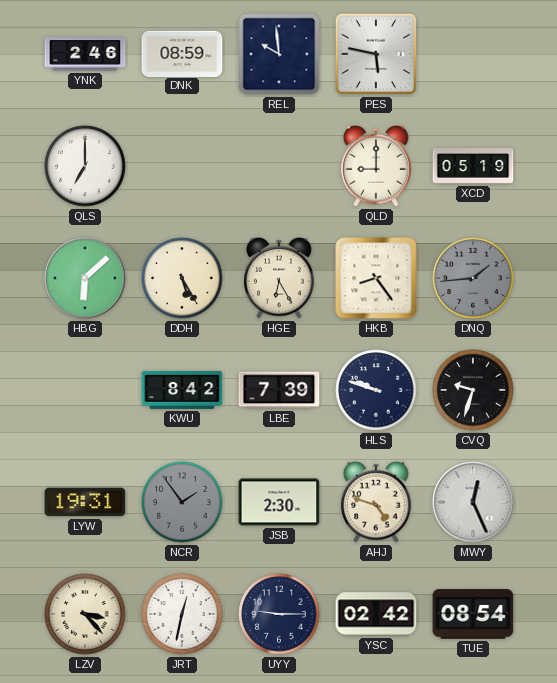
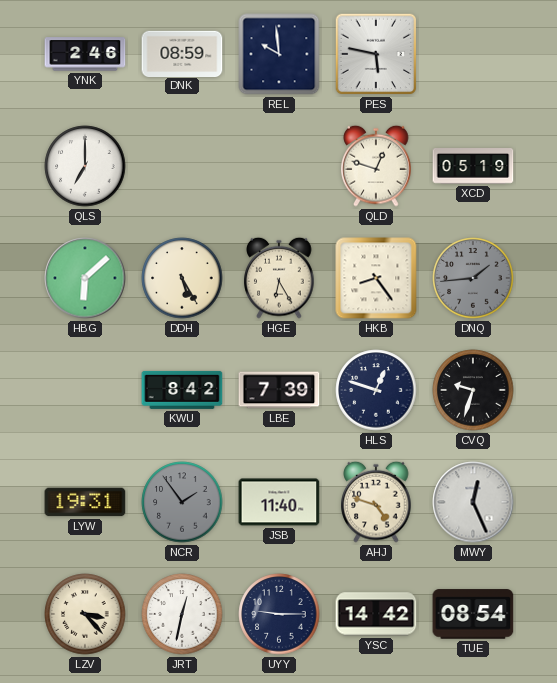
QLD: 9:00 -> 12:48 (376, 166)
HLS: 9:48 -> 12:48 (376, 390)
JSB: 2:30 -> 11:40 (279, 502)
YSC: 02:42 -> 14:42 (376, 614)
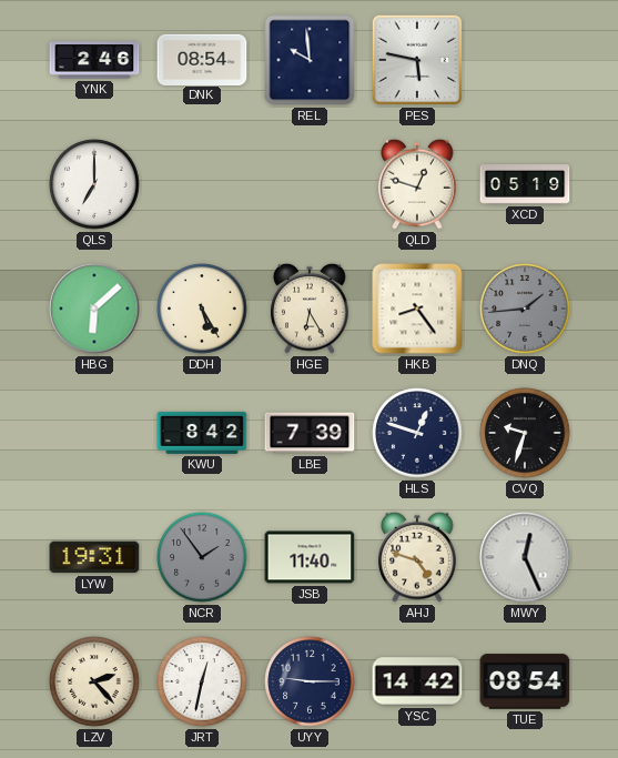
DNK: 08:59 -> 08:54 (202, 59)
LZV: 3:23 -> 2:23 (94, 681)
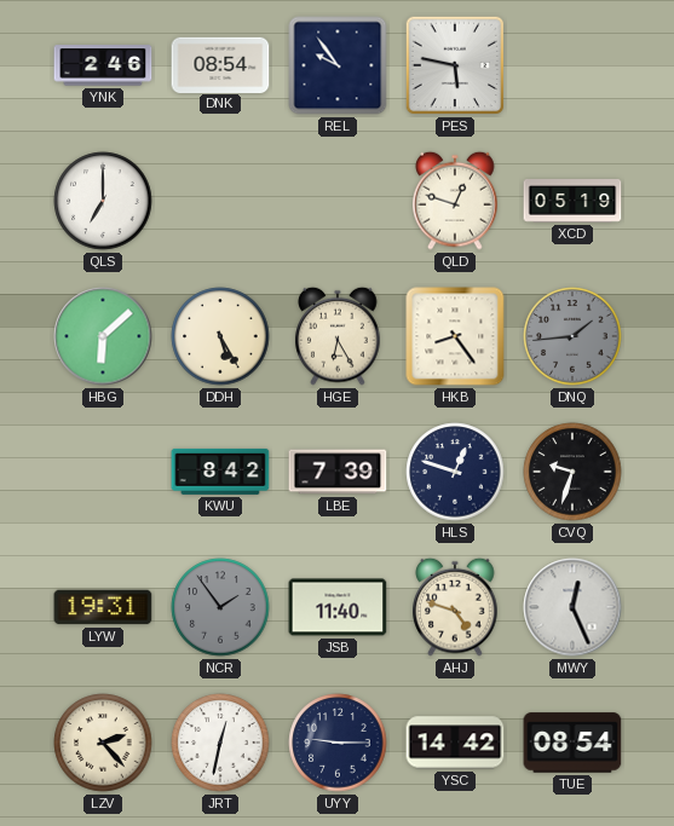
REL: 9:59 -> 9:54 (338, 65)
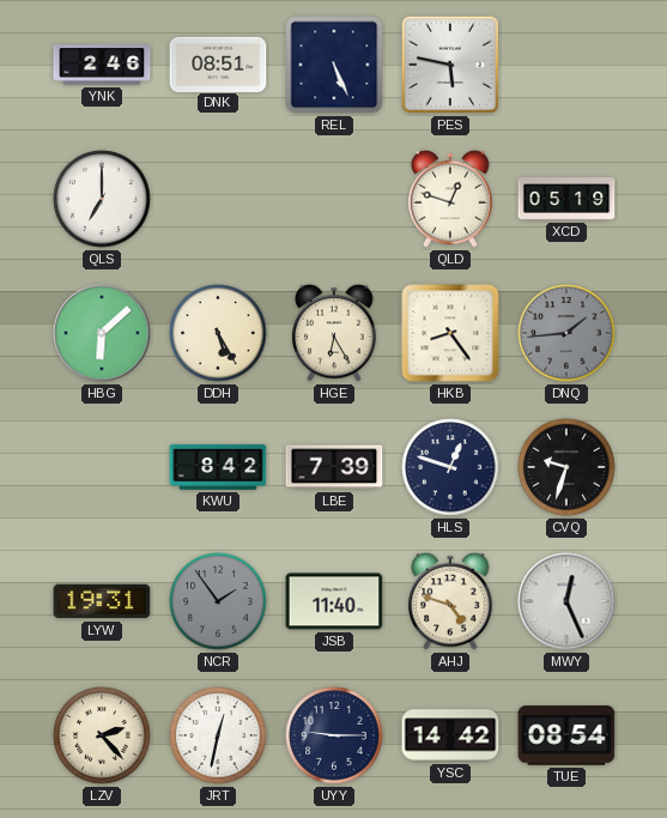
DNK: 08:54 -> 08:51 (218, 63)
REL: 9:54 -> 5:26 (334, 65)
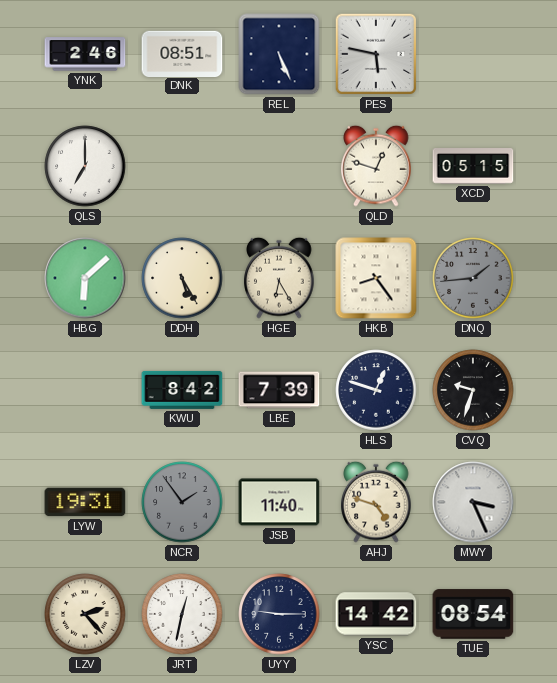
XCD: 05:19 -> 05:15 (473, 167)
MWY: 12:26 -> 3:26 (473, 502)
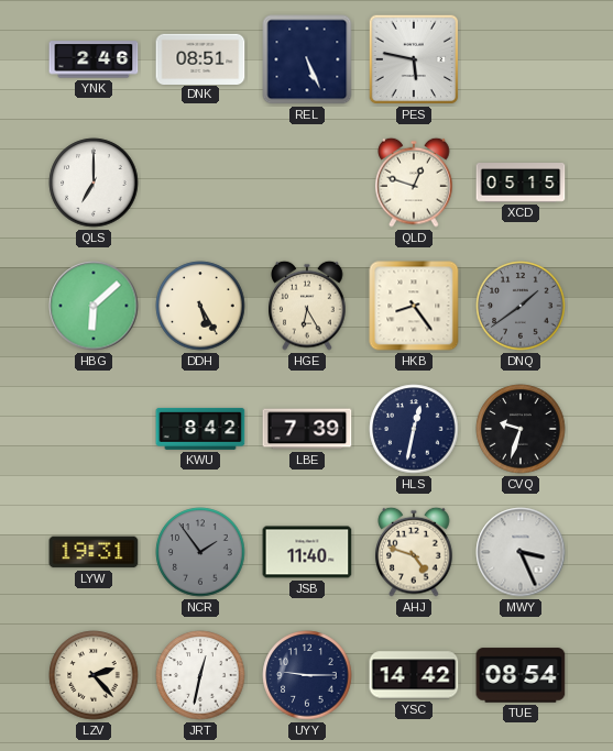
DNQ: 1:44 -> 1:39 (521, 306)
HLS: 12:48 -> 12:32 (414, 429)
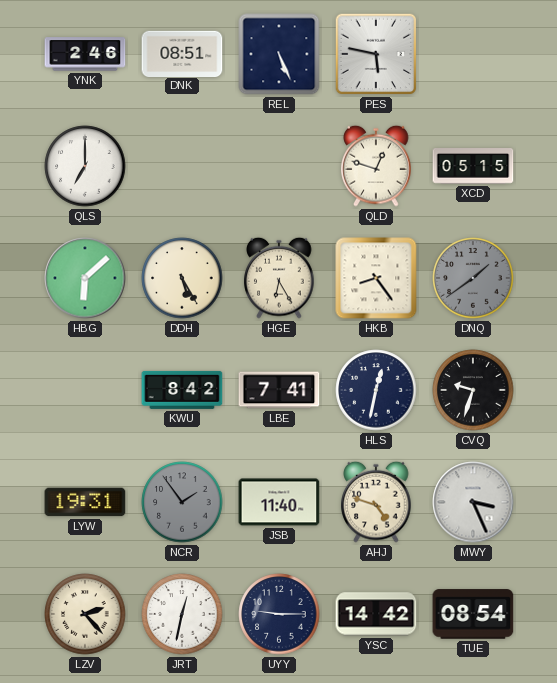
LBE: 7:39 -> 7:41 (279, 390)
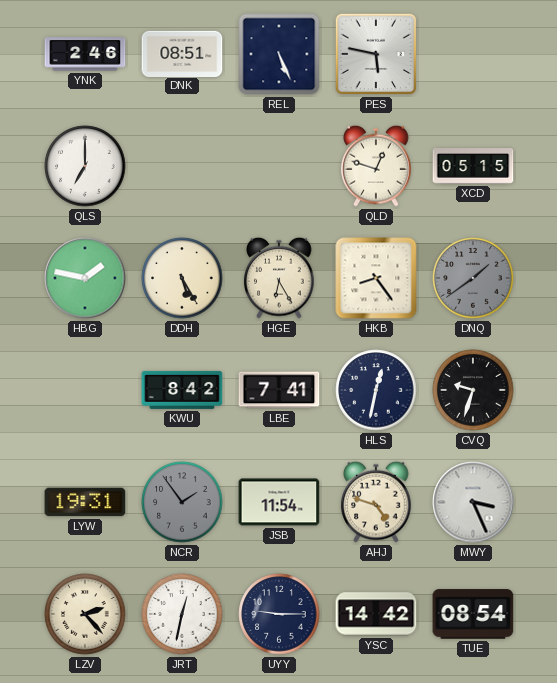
HBG: 6:08 -> 1:47 (85, 278)
JSB: 11:40 -> 11:54 (279, 502)
